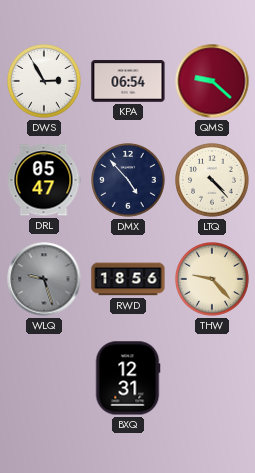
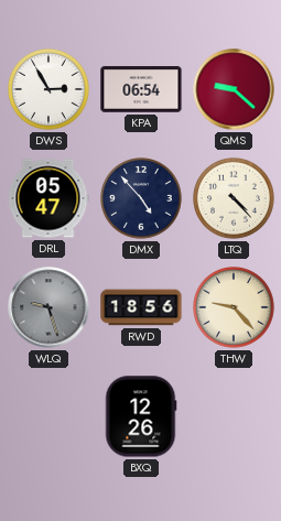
BXQ: 12:31 -> 12:26 (141, 416)
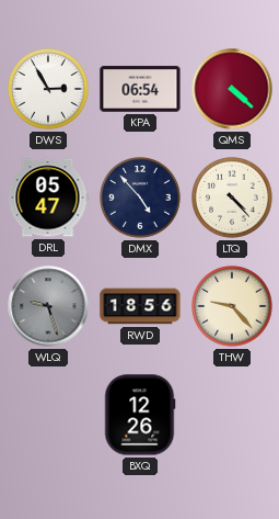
QMS: 9:22 -> 4:22 (232, 89)
